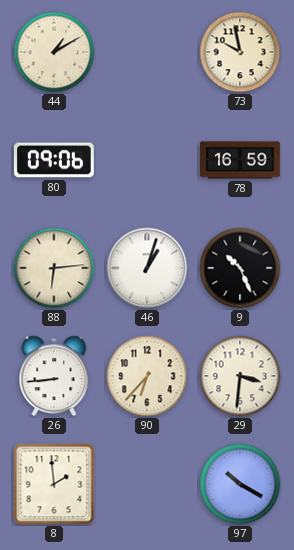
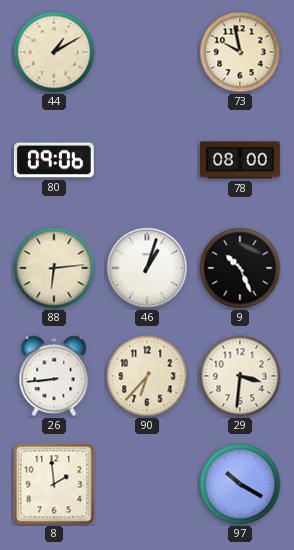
78: 16:59 -> 08:00 (241, 160)
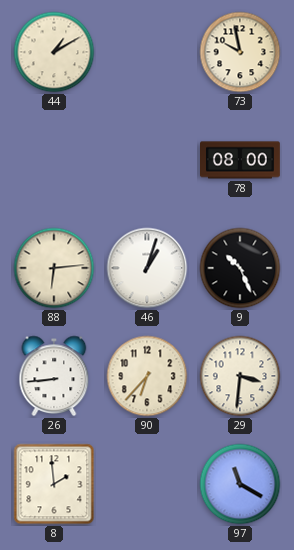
80: 09:06 -> none (54, 160)
97: 10:20 -> 11:20 (240, 484)
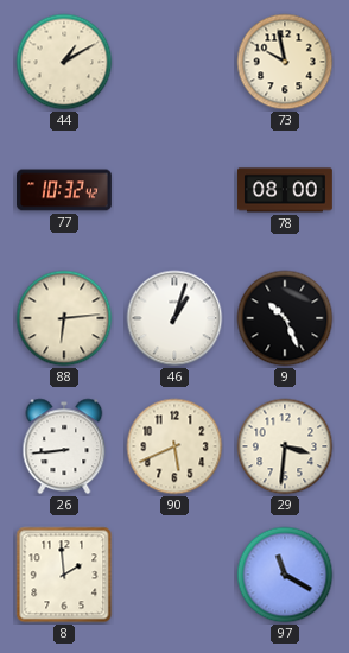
77: none -> 10:32 (65, 190)
90: 6:37 -> 5:41 (174, 446)
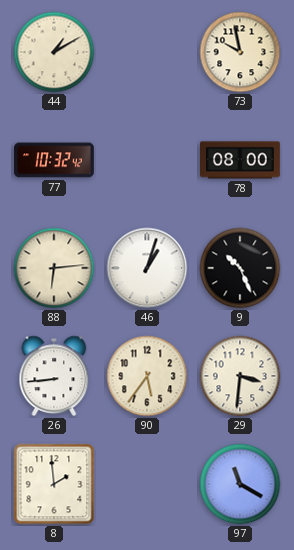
90: 5:41 -> 5:36 (147, 376)
